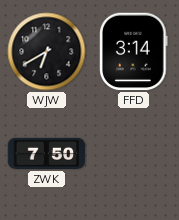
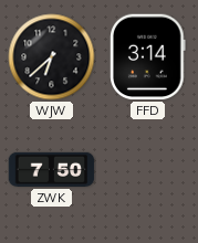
WJW: 6:40 -> 6:38 (52, 57)
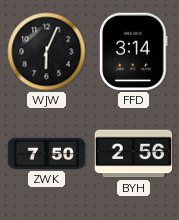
WJW: 6:38 -> 6:04 (47, 52)
BYH: none -> 2:56 (134, 154)
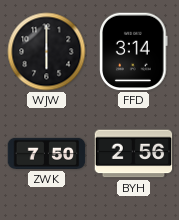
WJW: 6:04 -> 6:00 (47, 52)
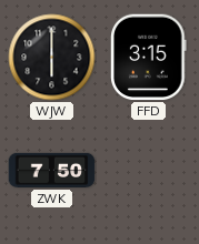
FFD: 3:14 -> 3:15 (149, 58)
BYH: 2:56 -> none (134, 154)
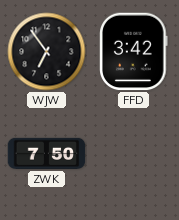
WJW: 6:00 -> 6:54 (47, 52)
FFD: 3:15 -> 3:42 (134, 52)
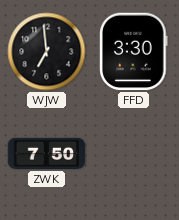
WJW: 6:54 -> 6:59 (47, 52)
FFD: 3:42 -> 3:30 (134, 52)
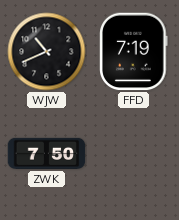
WJW: 6:59 -> 10:41 (47, 52)
FFD: 3:30 -> 7:19 (134, 52)
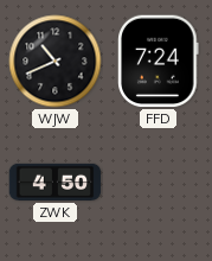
FFD: 7:19 -> 7:24 (159, 62)
ZWK: 7:50 -> 4:50 (56, 182)
